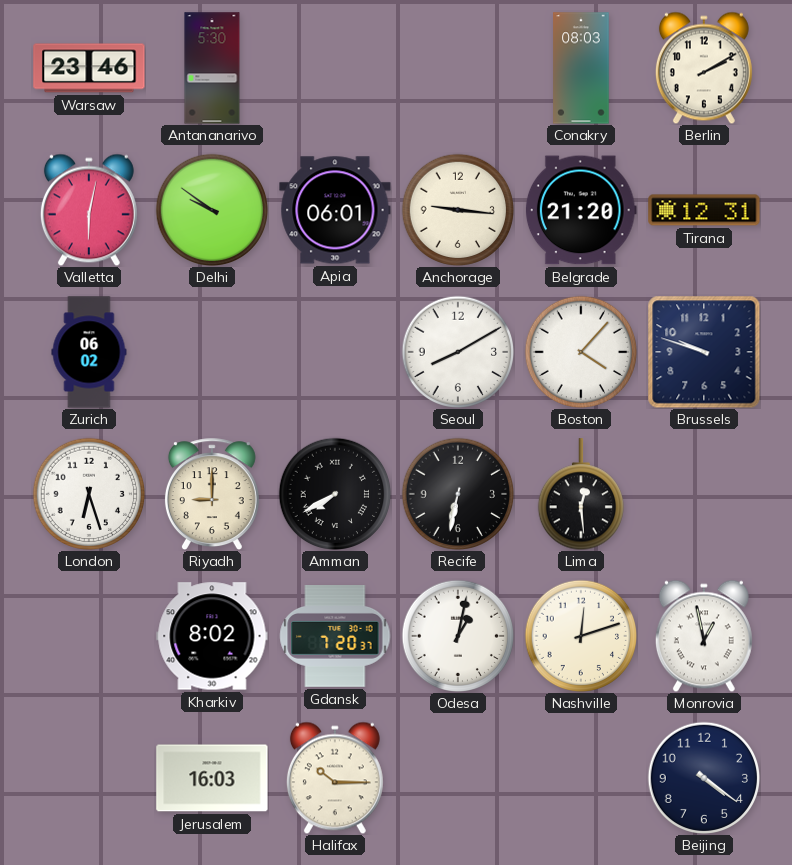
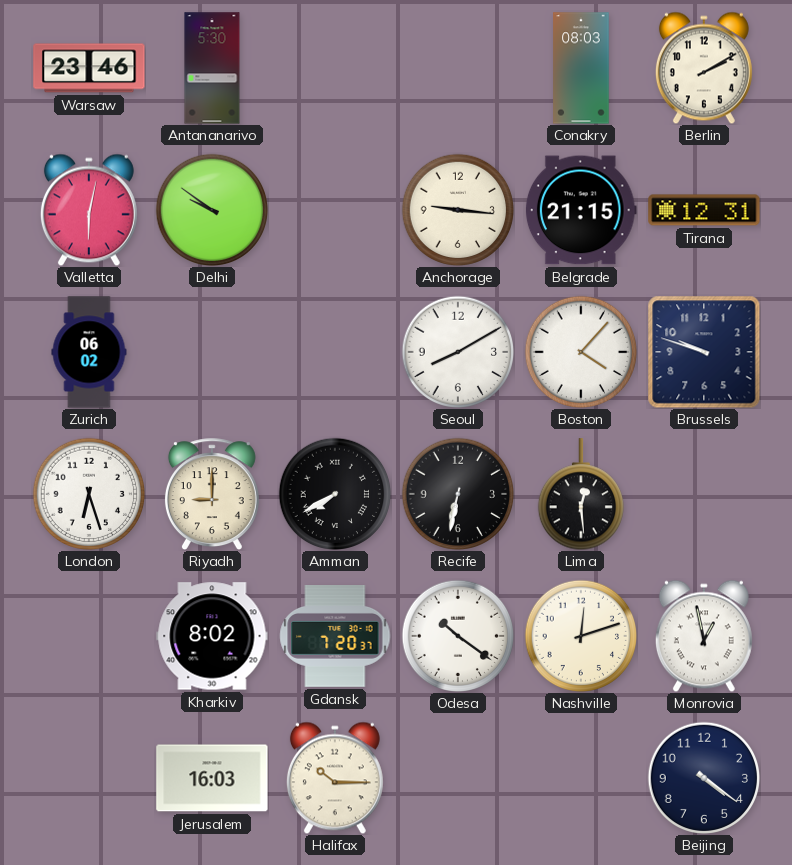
Apia: 06:01 -> none (335, 210)
Belgrade: 21:20 -> 21:15 (581, 210)
Odesa: 1:02 -> 10:21 (458, 636)
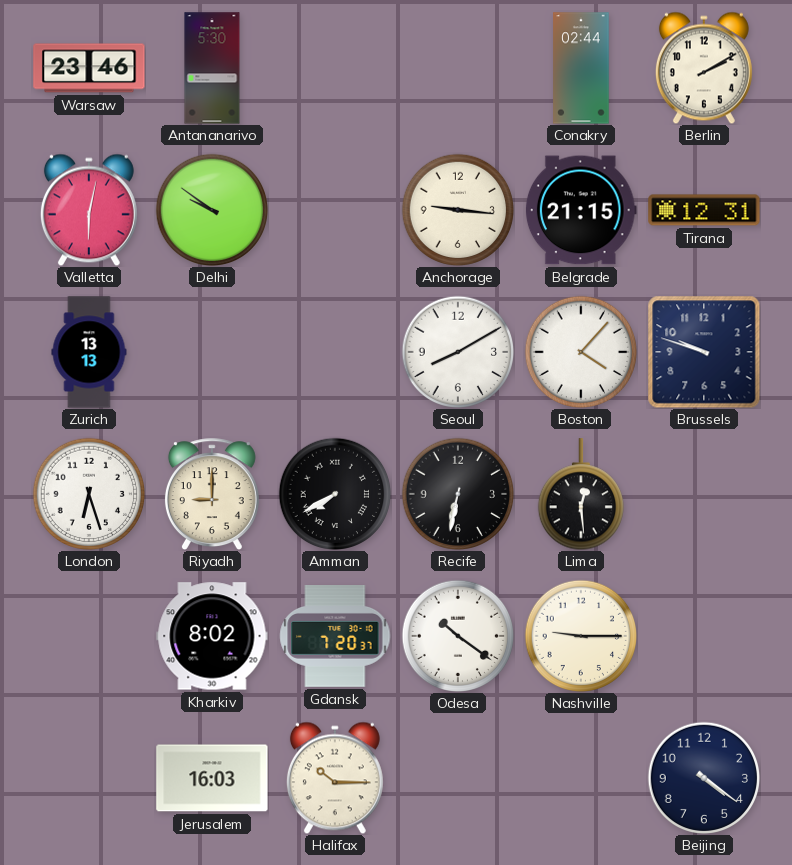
Conakry: 08:03 -> 02:44 (581, 68)
Zurich: 06:02 -> 13:13 (89, 352)
Nashville: 12:12 -> 9:15 (581, 636)
Monrovia: 12:58 -> none (704, 636)
